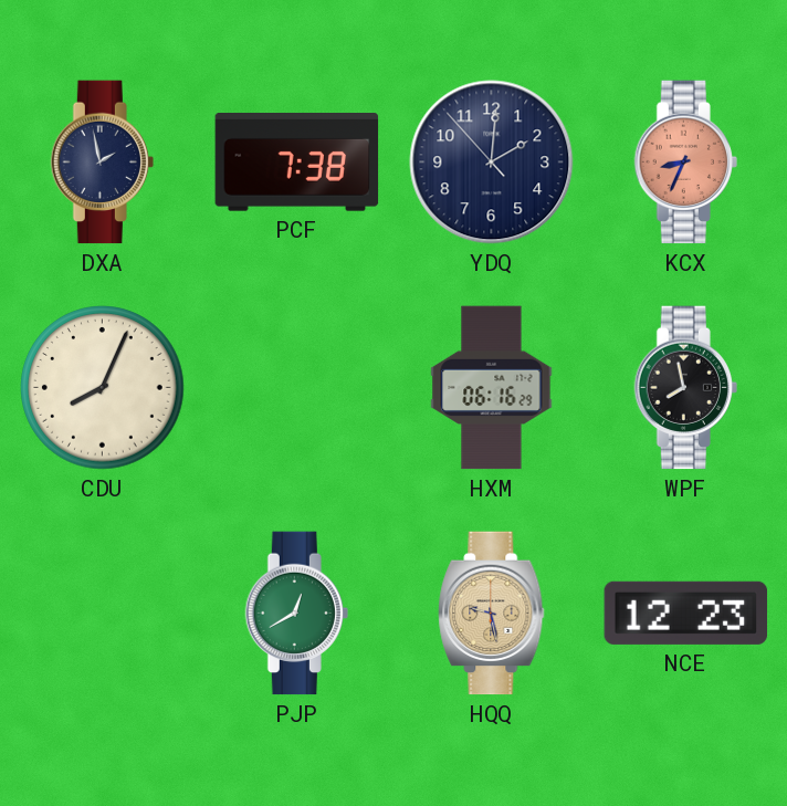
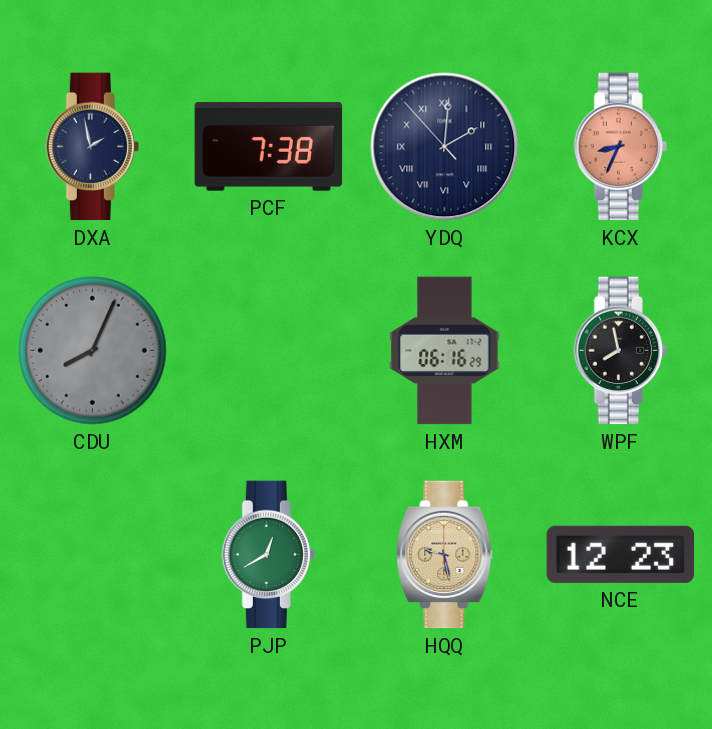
YDQ numerals: Arabic -> Roman (445, 147)
CDU dial: cream -> grey (93, 351)
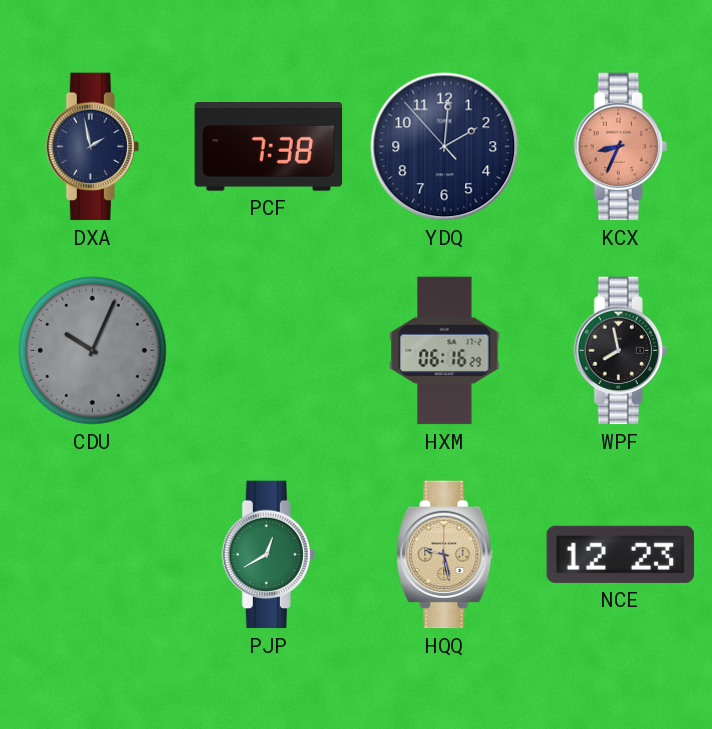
YDQ numerals: Roman -> Arabic (445, 147)
CDU: 8:04 -> 10:04 (93, 351)
